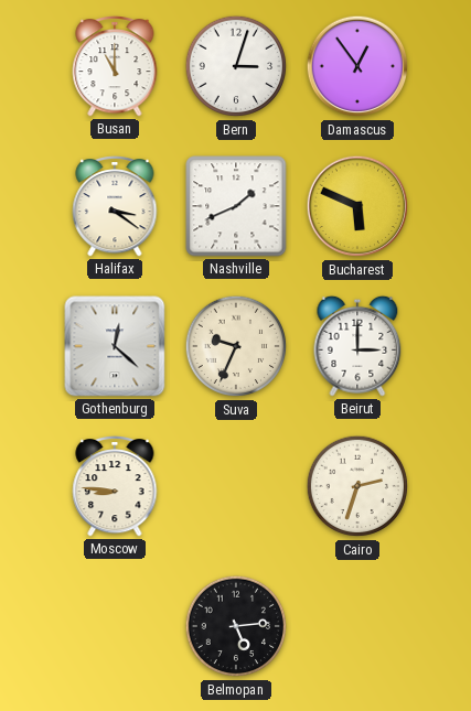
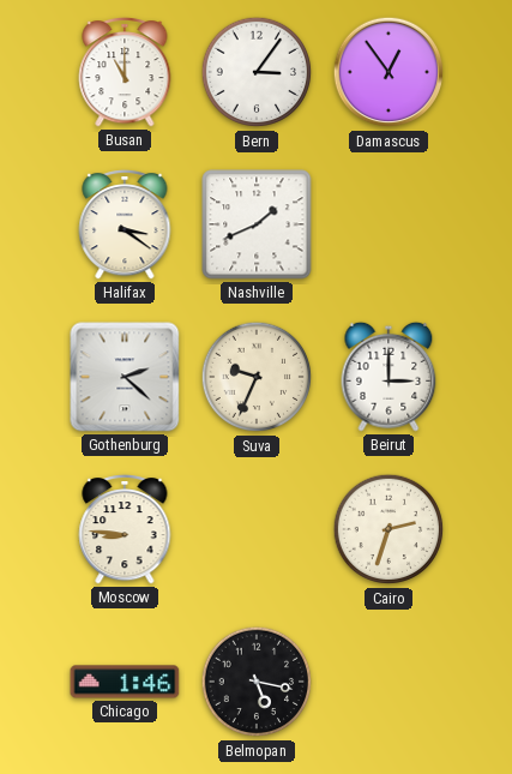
Bern: 3:03 -> 3:06 (257, 72)
Bucharest: 5:49 -> none (357, 206)
Gothenburg: 12:22 -> 2:22 (125, 377)
Chicago: none -> 1:46 (125, 682)
Belmopan: 5:14 -> 5:17 (257, 682)
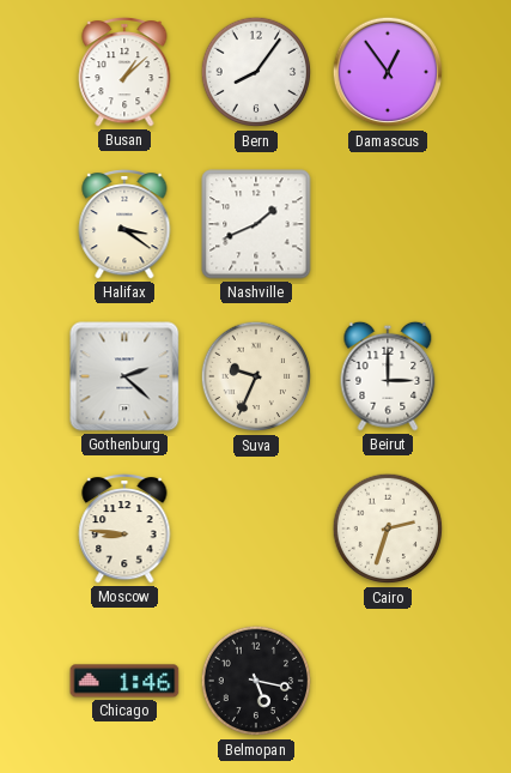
Busan: 11:00 -> 1:08 (124, 72)
Bern: 3:06 -> 8:06 (256, 72)
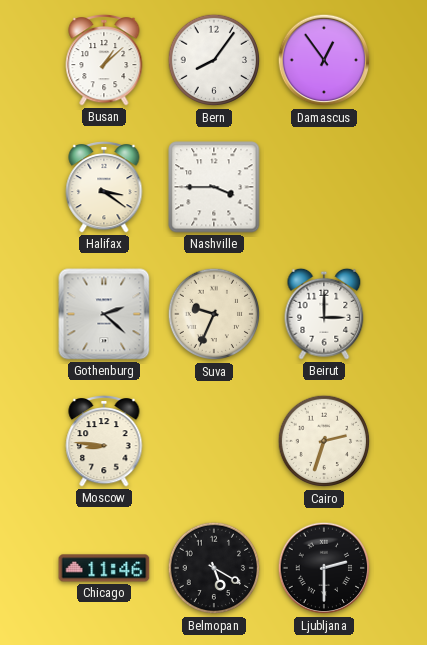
Nashville: 1:41 -> 3:45 (214, 187)
Chicago: 1:46 -> 11:46 (104, 568)
Belmopan: 5:17 -> 5:20 (214, 568)
Ljubljana: none -> 2:30 (324, 568)
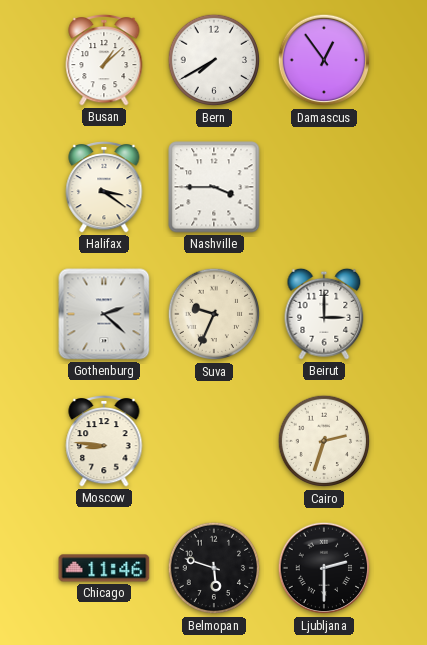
Bern: 8:06 -> 7:40 (214, 60)
Belmopan: 5:20 -> 5:48 (214, 568)
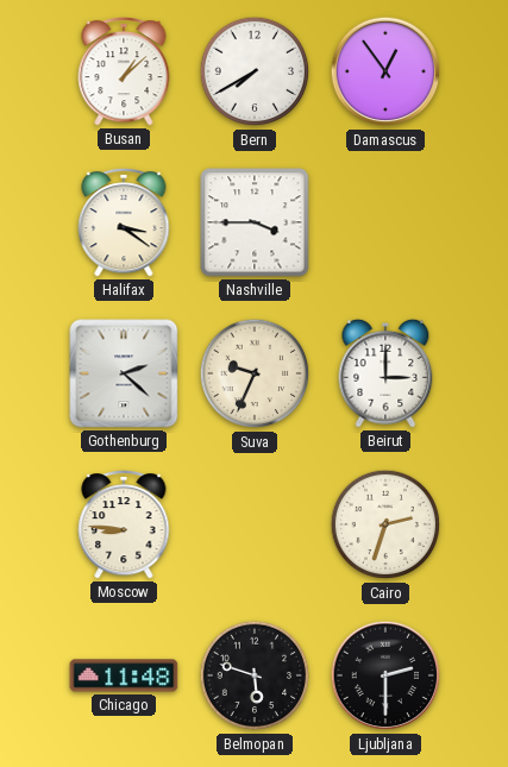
Chicago: 11:46 -> 11:48 (124, 675)
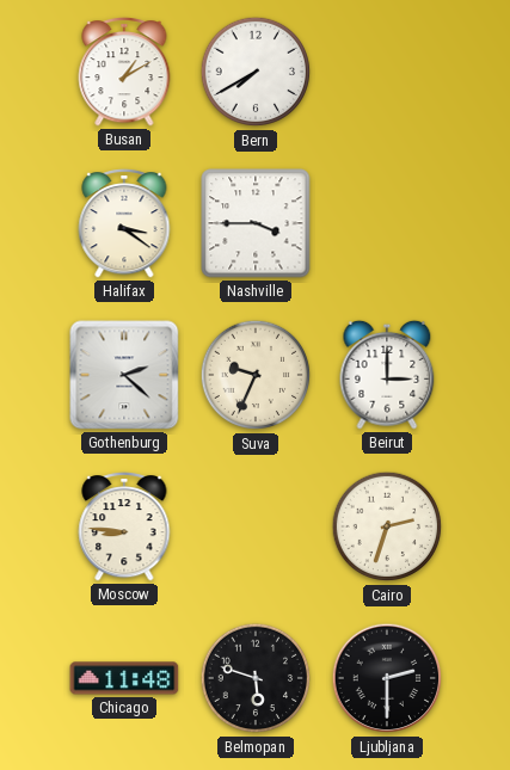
Busan: 1:08 -> 1:10 (124, 72)
Damascus: 12:54 -> none (385, 71)
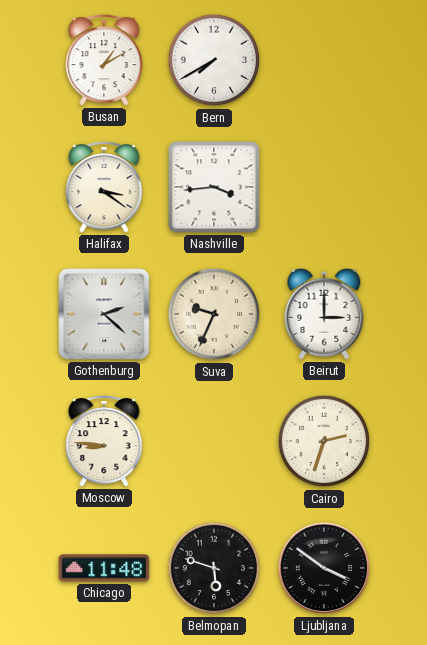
Nashville: 3:45 -> 3:44 (214, 187)
Ljubljana: 2:30 -> 3:51 (324, 568)
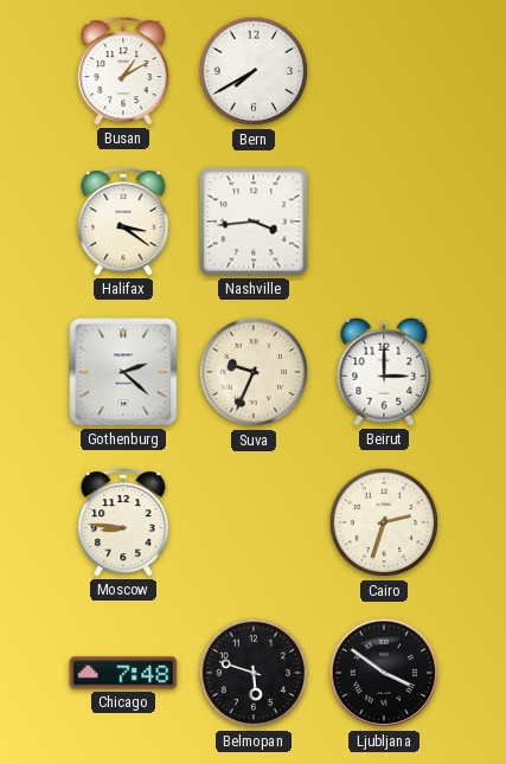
Chicago: 11:48 -> 7:48 (123, 673)
